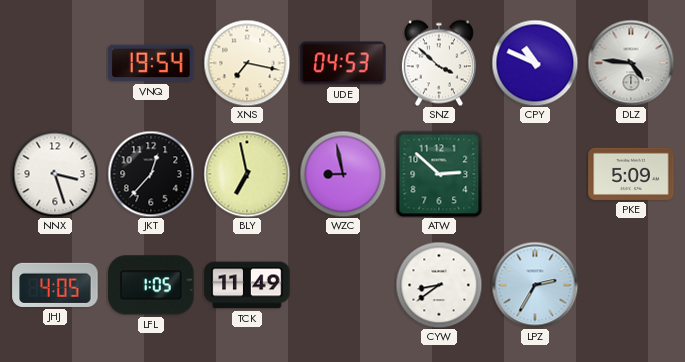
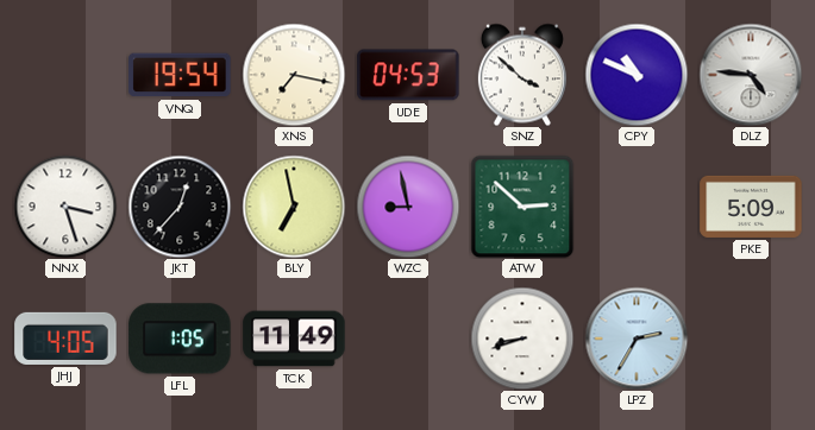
CYW: 8:39 -> 8:42 (522, 339)
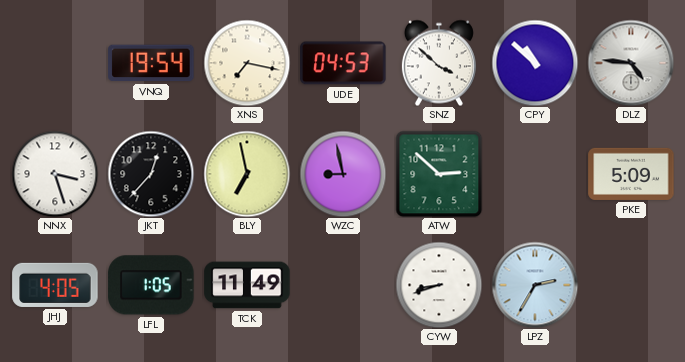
CPY: 10:49 -> 10:52 (535, 63)
